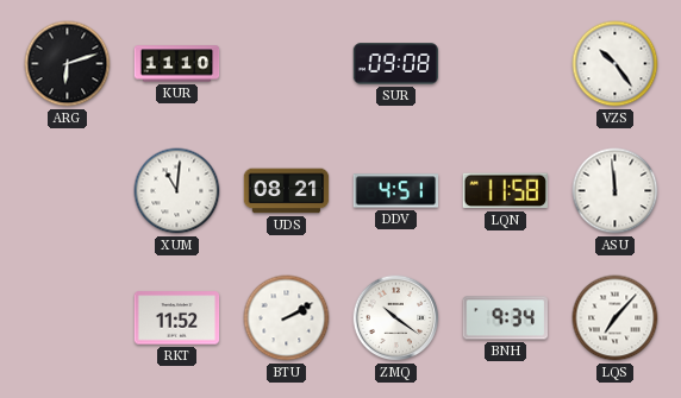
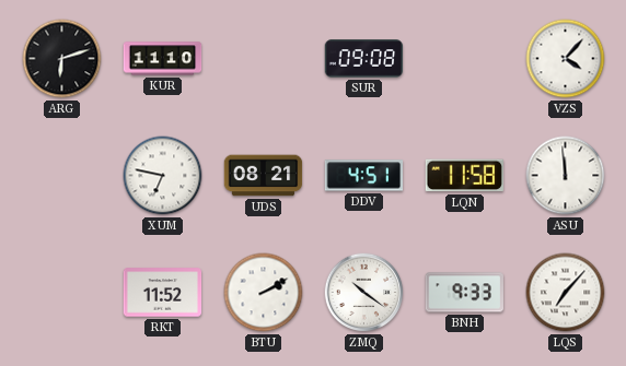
VZS: 10:24 -> 4:07 (566, 59)
XUM: 11:01 -> 6:47 (163, 176)
BNH: 9:34 -> 9:33 (464, 293)
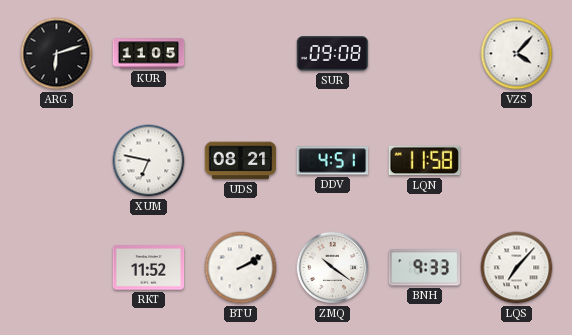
KUR: 11:10 -> 11:05 (149, 54)
ASU: 11:59 -> none (566, 176)
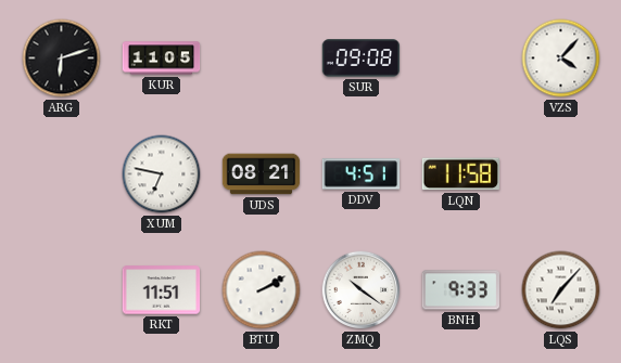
RKT: 11:52 -> 11:51 (162, 290)
